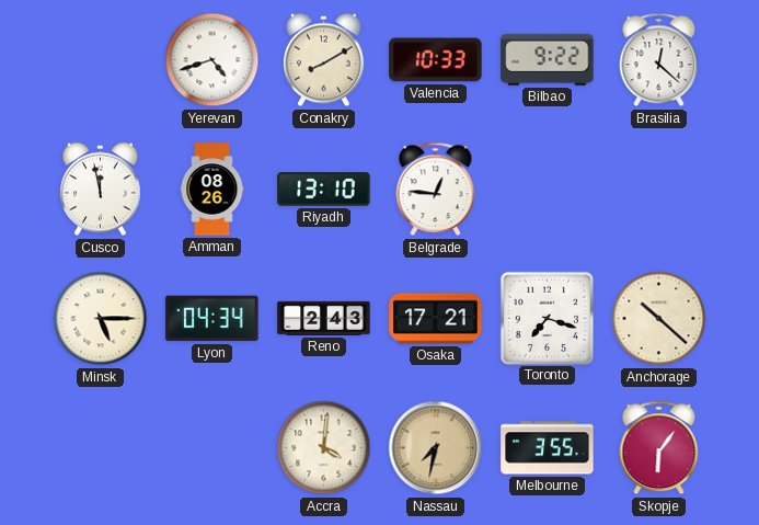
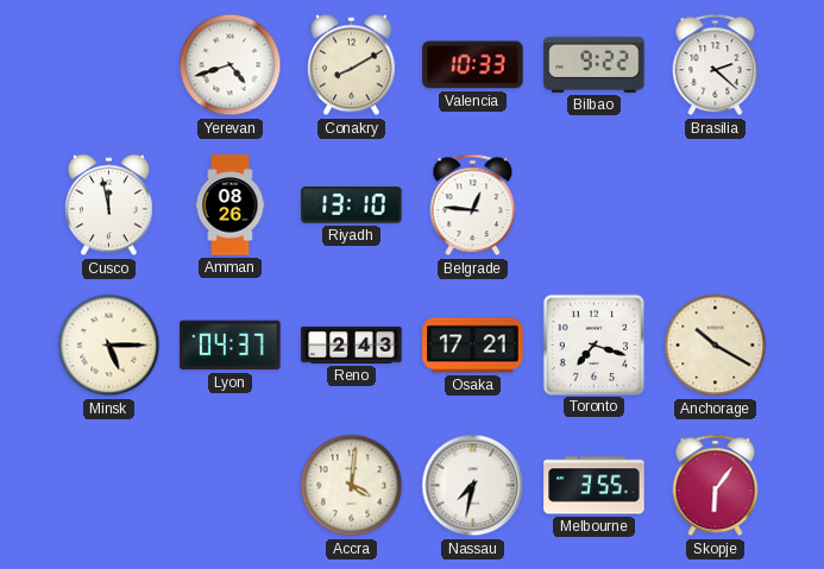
Brasilia: 12:22 -> 2:22 (716, 65)
Lyon: 04:34 -> 04:37 (231, 346)
Anchorage: 10:22 -> 10:20 (716, 346)
Nassau dial: champagne -> white (473, 486)
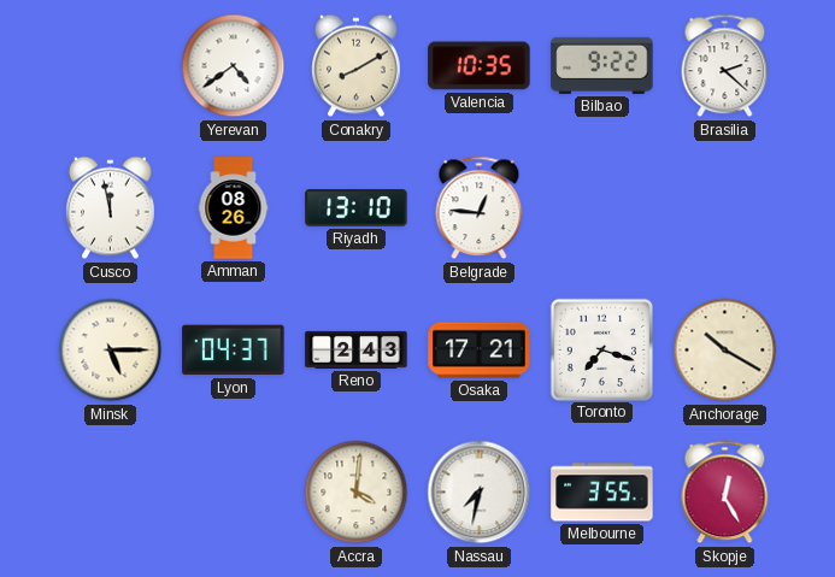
Yerevan: 4:42 -> 4:39 (234, 66)
Valencia: 10:33 -> 10:35 (480, 66)
Skopje: 6:06 -> 12:25 (725, 493)
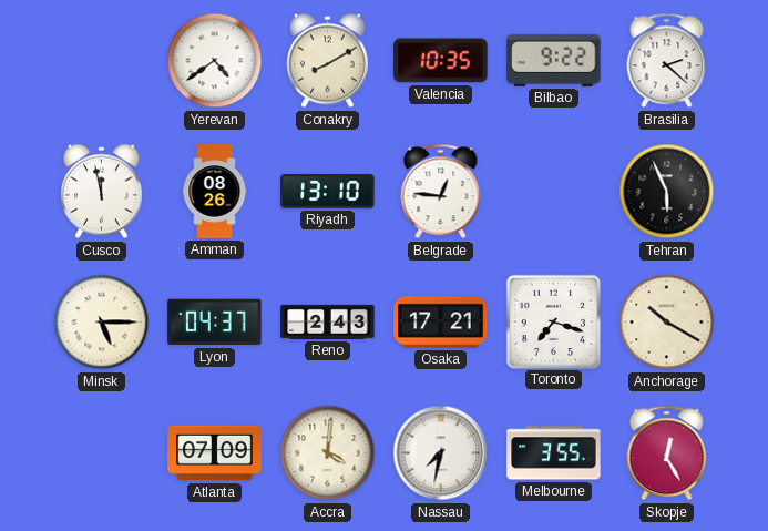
Tehran: none -> 5:56 (667, 192)
Atlanta: none -> 07:09 (215, 453)
